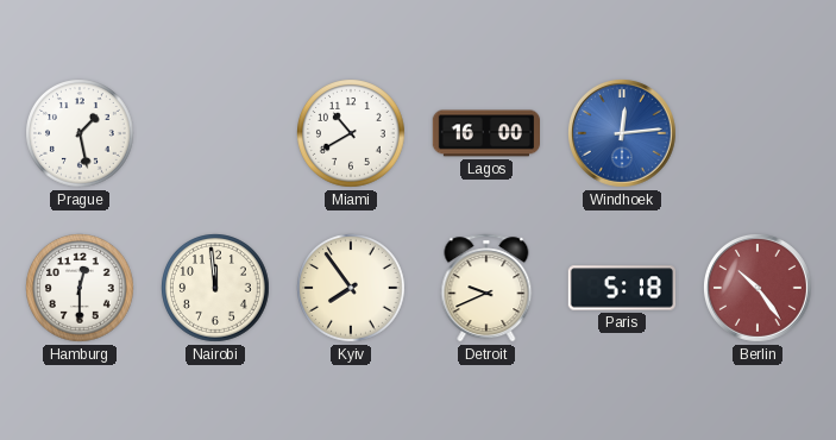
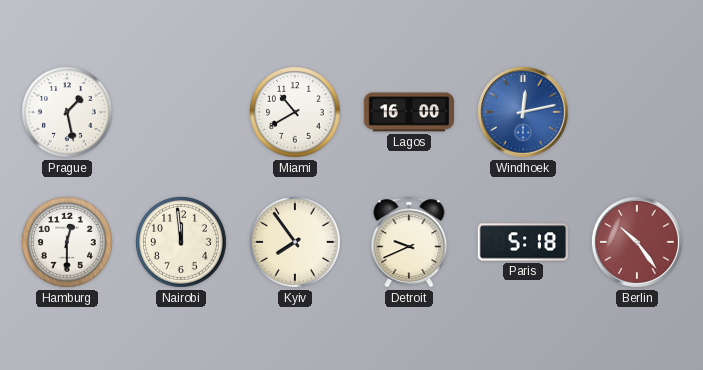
Windhoek: 12:14 -> 12:13 (523, 112)
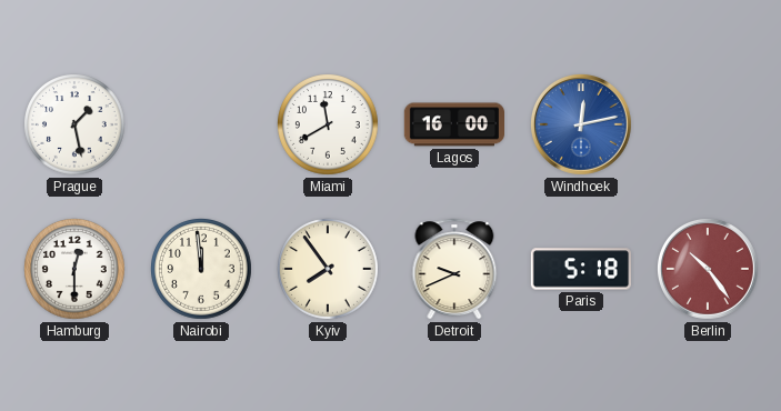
Miami: 10:40 -> 11:40 (329, 126)
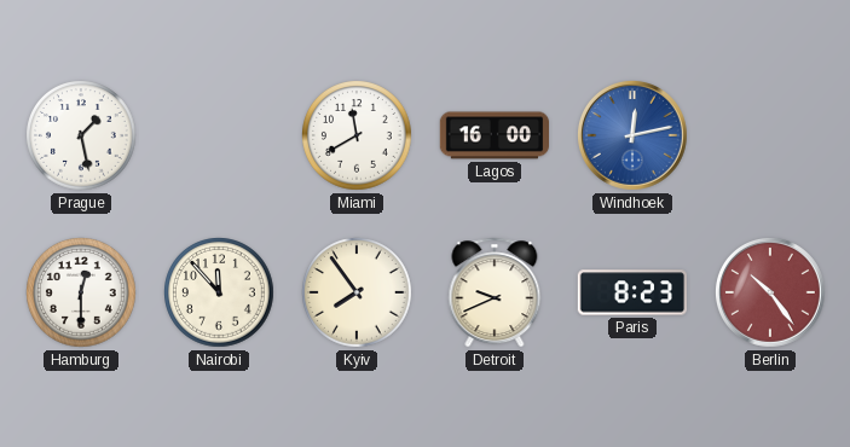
Nairobi: 11:59 -> 11:53 (220, 294)
Paris: 5:18 -> 8:23 (631, 292)
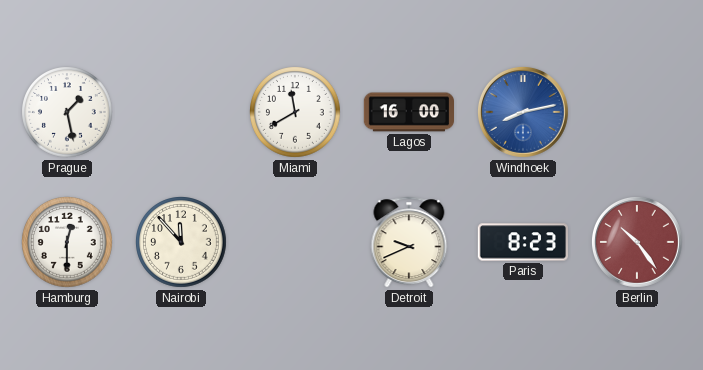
Windhoek: 12:13 -> 8:13 (523, 112)
Kyiv: 7:54 -> none (358, 294)
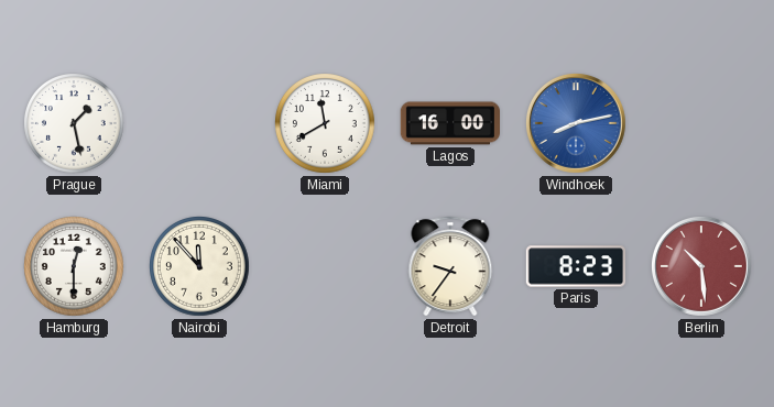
Detroit: 9:41 -> 9:36 (450, 266)
Berlin: 10:24 -> 10:29 (701, 266)
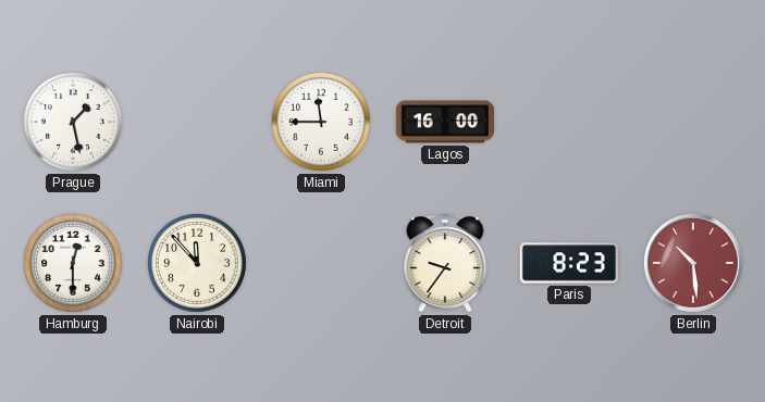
Miami: 11:40 -> 11:45 (322, 123)
Windhoek: 8:13 -> none (576, 123)
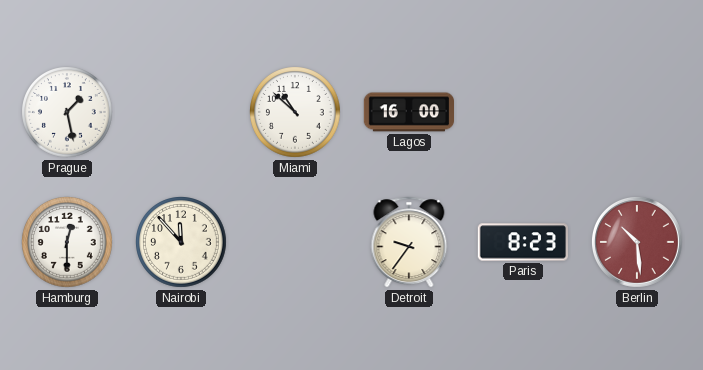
Miami: 11:45 -> 10:52 (296, 113)
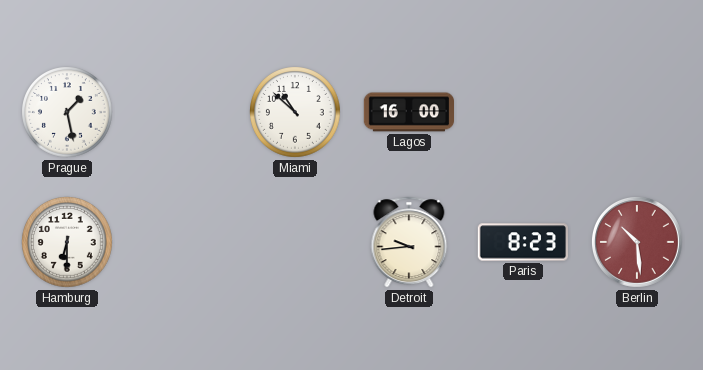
Hamburg: 12:30 -> 6:30 (68, 243)
Nairobi: 11:53 -> none (182, 243)
Detroit: 9:36 -> 9:44 (409, 242)
